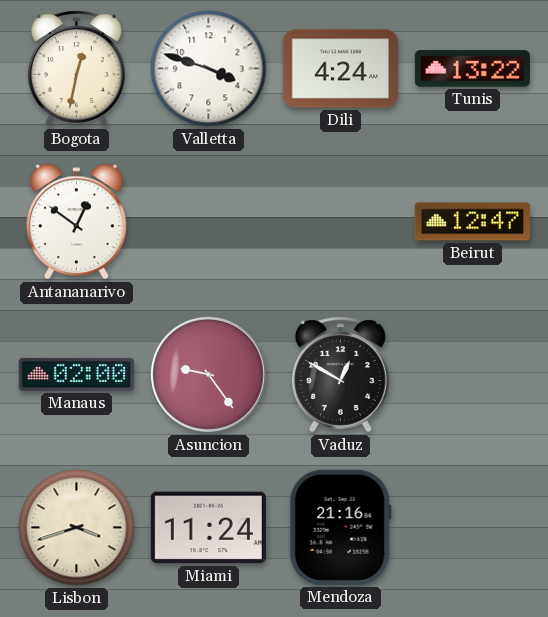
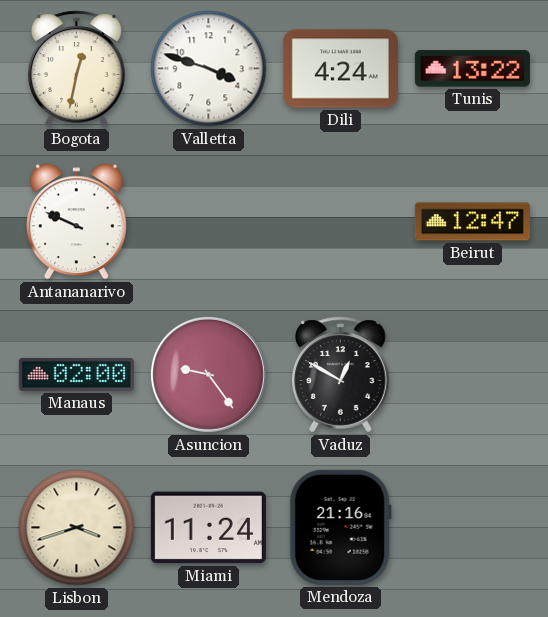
Antananarivo: 12:51 -> 9:49 (76, 222)
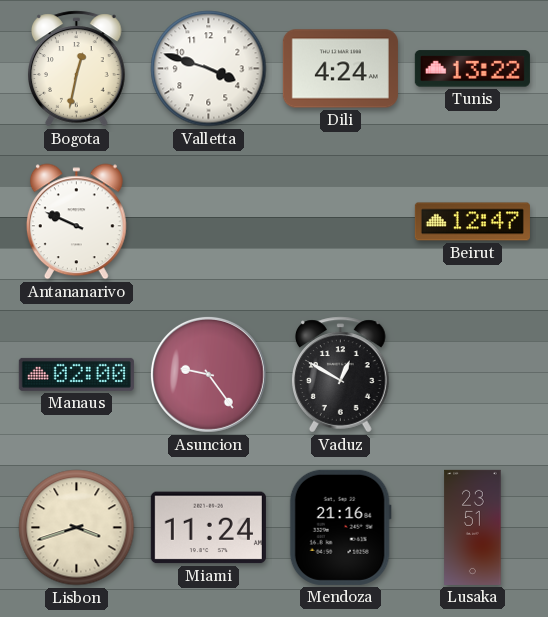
Lusaka: none -> 23:51 (473, 527)
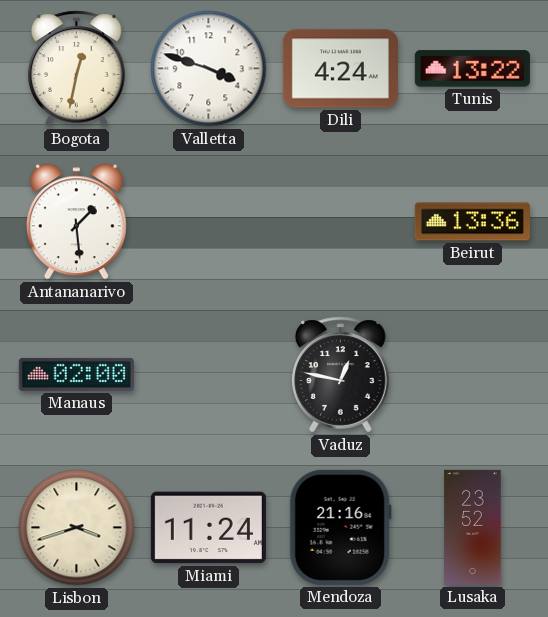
Antananarivo: 9:49 -> 1:29 (76, 222)
Beirut: 12:47 -> 13:36 (472, 222)
Asuncion: 9:24 -> none (208, 374)
Vaduz: 12:50 -> 12:47 (341, 375)
Lusaka: 23:51 -> 23:52 (473, 527)
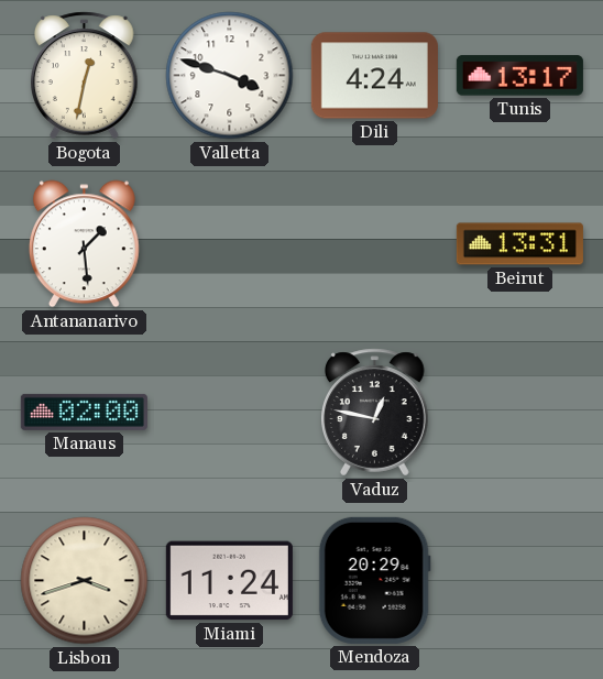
Tunis: 13:22 -> 13:17 (519, 76)
Beirut: 13:36 -> 13:31 (519, 244)
Mendoza: 21:16 -> 20:29 (374, 580)
Lusaka: 23:52 -> none (473, 527)
